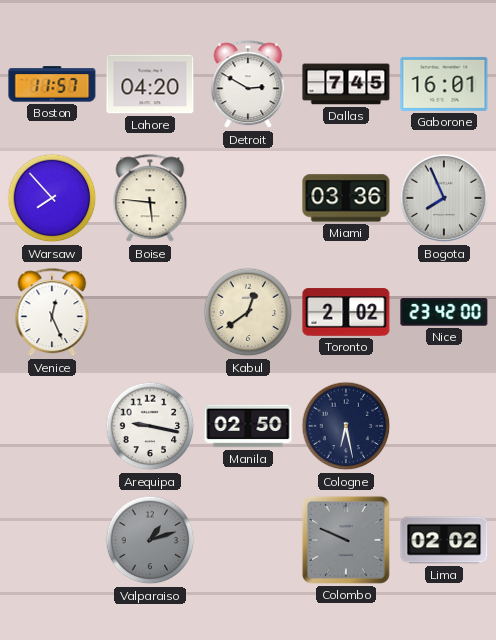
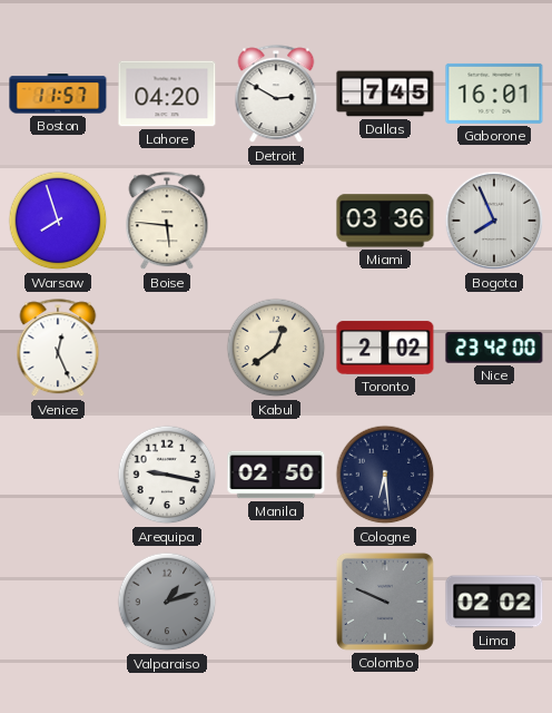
Warsaw: 7:53 -> 7:57 (58, 221)
Cologne: 6:28 -> 6:29 (385, 475)
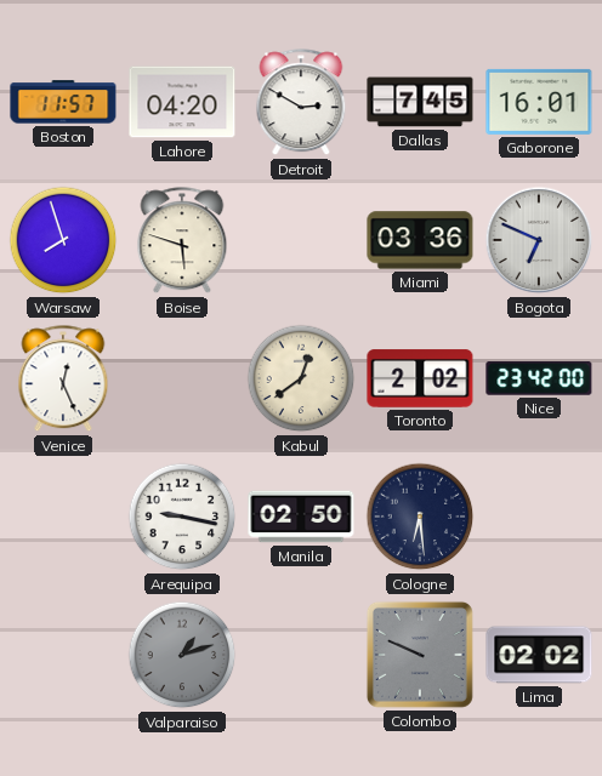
Boise: 5:46 -> 5:48 (182, 241)
Bogota: 7:56 -> 6:49 (539, 240)
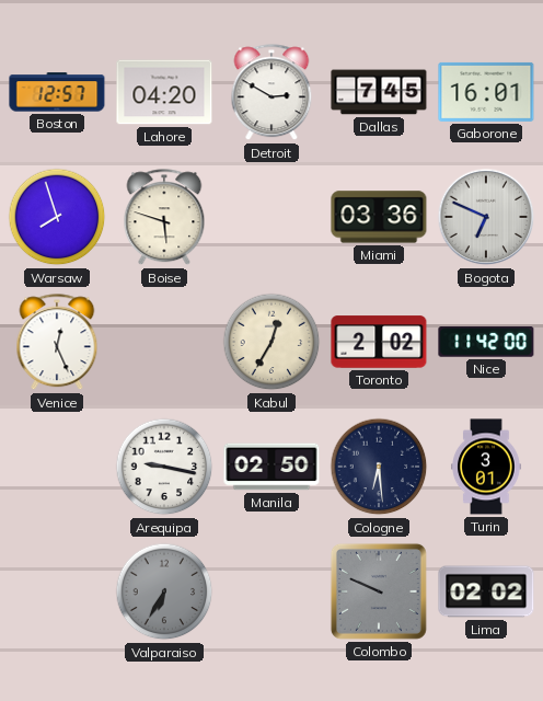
Boston: 11:57 -> 12:57 (57, 92)
Kabul: 12:39 -> 12:35 (271, 342)
Nice: 23:42 -> 11:42 (486, 342)
Turin: none -> 3:01 (486, 467)
Valparaiso: 1:12 -> 6:35 (164, 591)
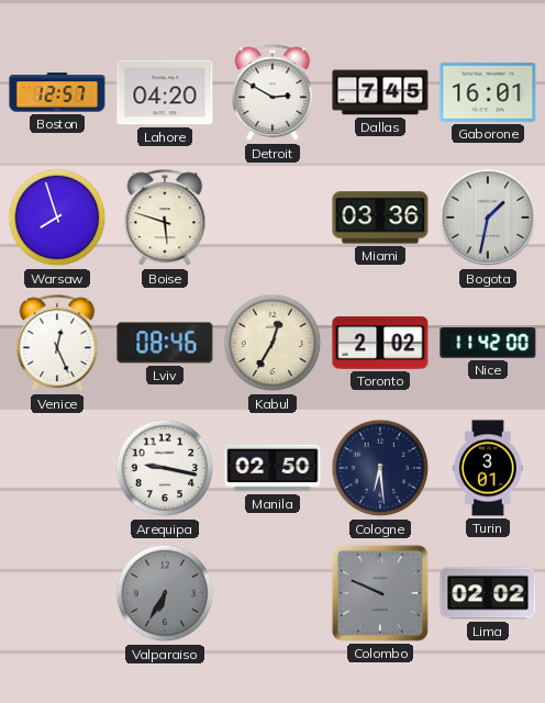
Bogota: 6:49 -> 1:32 (488, 217)
Lviv: none -> 08:46 (165, 343)
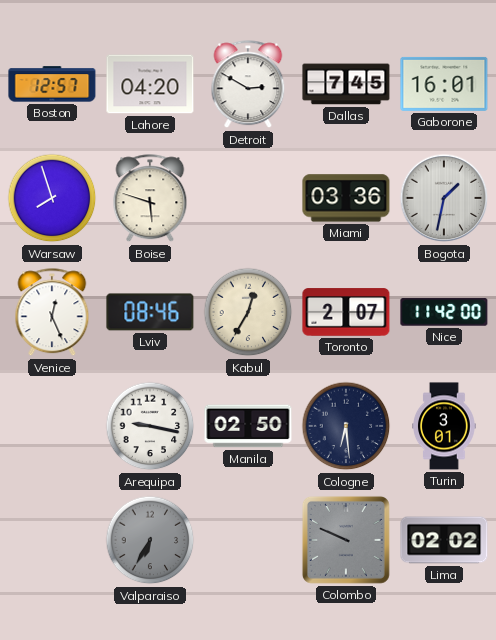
Toronto: 2:02 -> 2:07 (346, 312)
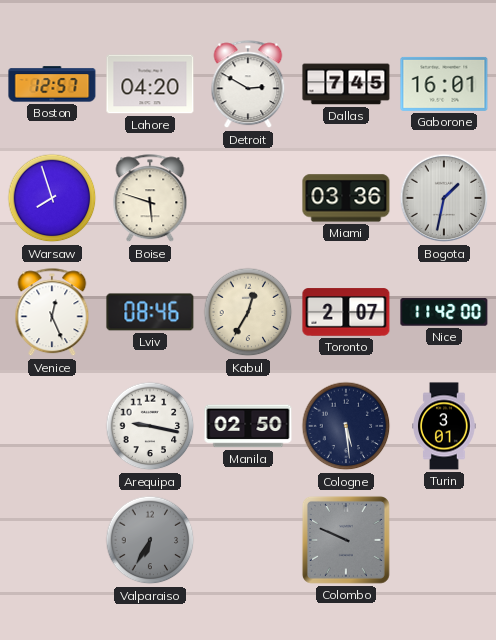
Cologne: 6:29 -> 5:29 (346, 426)
Lima: 02:02 -> none (444, 540)
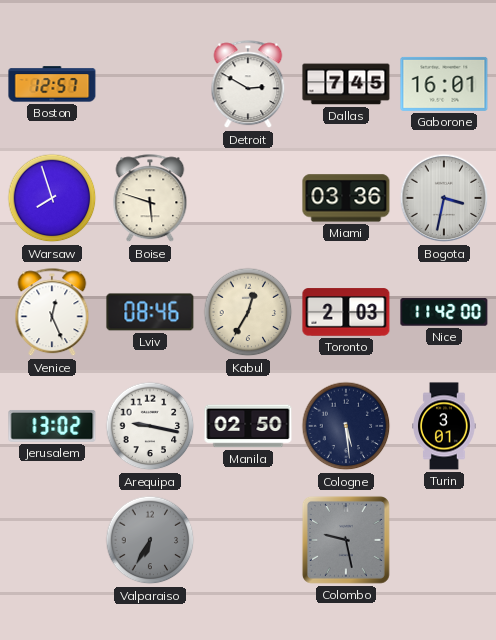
Lahore: 04:20 -> none (150, 84)
Bogota: 1:32 -> 3:32 (444, 198)
Toronto: 2:07 -> 2:03 (346, 312)
Jerusalem: none -> 13:02 (52, 426)
Colombo: 9:49 -> 9:28 (346, 540)
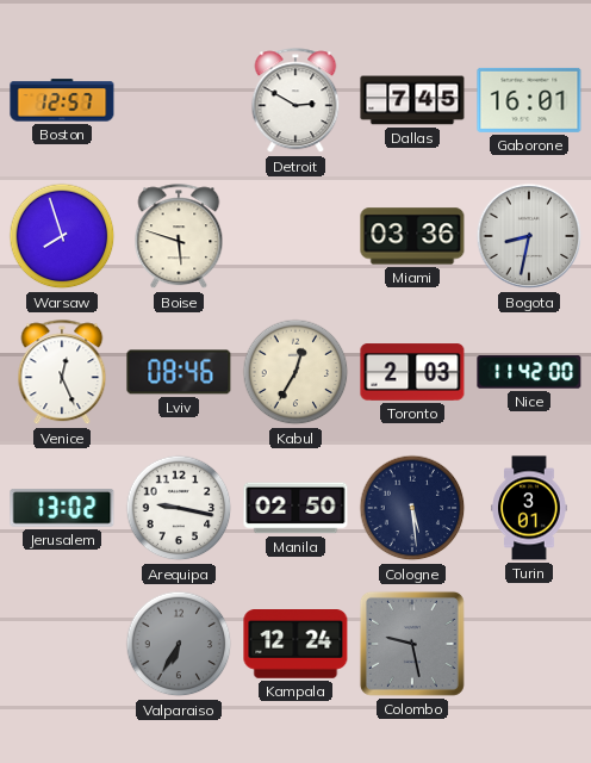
Bogota: 3:32 -> 8:32 (529, 236)
Kampala: none -> 12:24 (295, 645)
